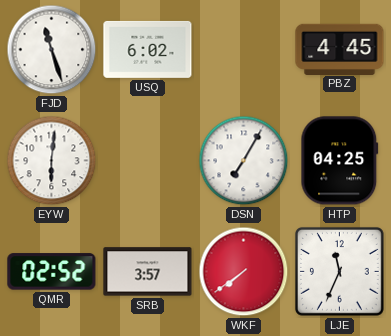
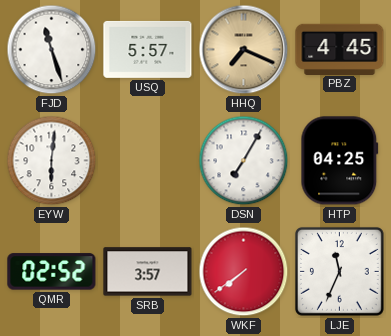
USQ: 6:02 -> 5:57 (148, 49)
HHQ: none -> 7:19 (244, 50)
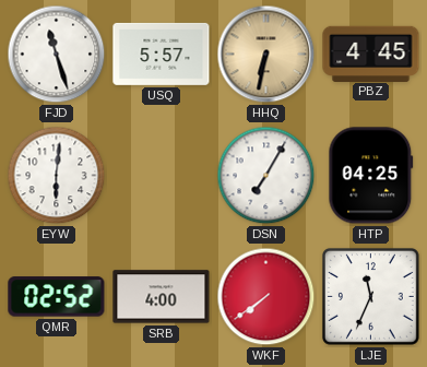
HHQ: 7:19 -> 6:32 (266, 55)
SRB: 3:57 -> 4:00 (162, 297)
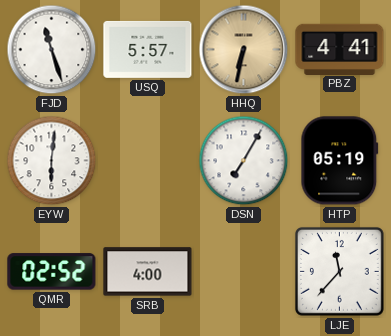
PBZ: 4:45 -> 4:41 (340, 49)
HTP: 04:25 -> 05:19 (340, 161)
WKF: 7:39 -> none (266, 297)
LJE: 11:34 -> 11:37 (340, 272)
